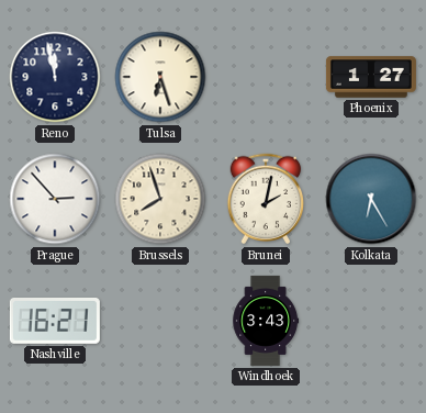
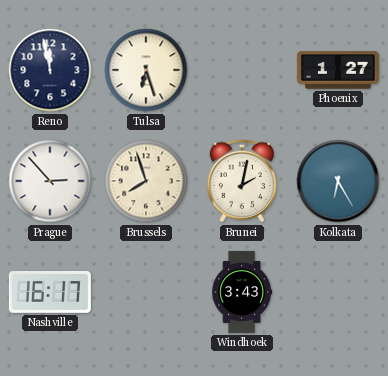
Nashville: 16:21 -> 16:17 (50, 293)
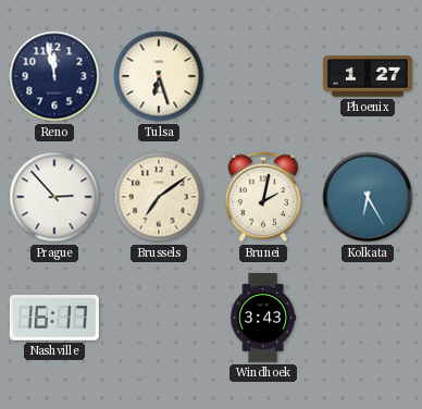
Brussels: 7:57 -> 7:09 (159, 197)
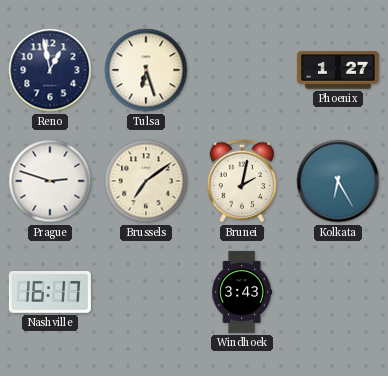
Reno: 11:58 -> 12:58 (50, 70)
Prague: 2:53 -> 2:48 (50, 181)
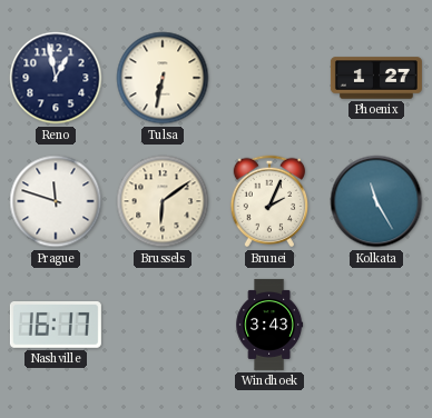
Tulsa: 6:27 -> 6:32 (163, 78)
Prague: 2:48 -> 11:48 (56, 201)
Brussels: 7:09 -> 6:09 (163, 201)
Brunei: 2:02 -> 2:04 (269, 201)
Kolkata: 6:25 -> 11:25 (376, 201)
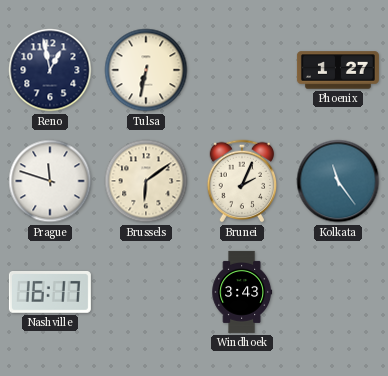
Kolkata: 11:25 -> 11:24 (338, 181)
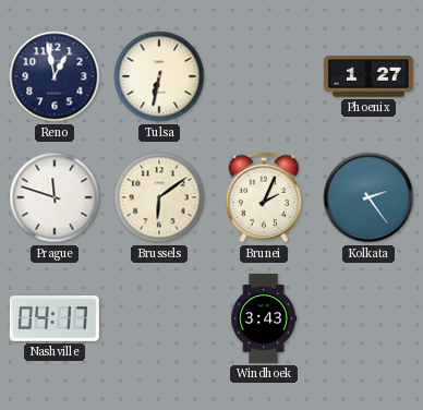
Kolkata: 11:24 -> 2:24 (368, 197)
Nashville: 16:17 -> 04:17 (55, 319)
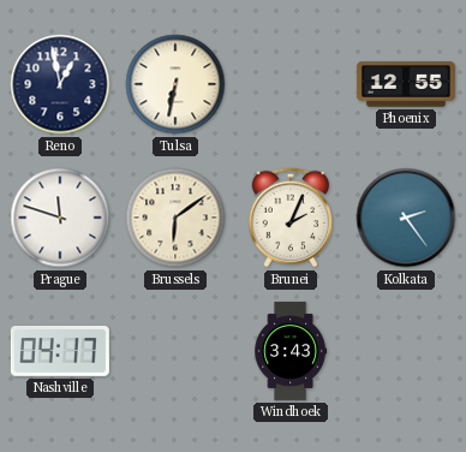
Phoenix: 1:27 -> 12:55 (406, 84)
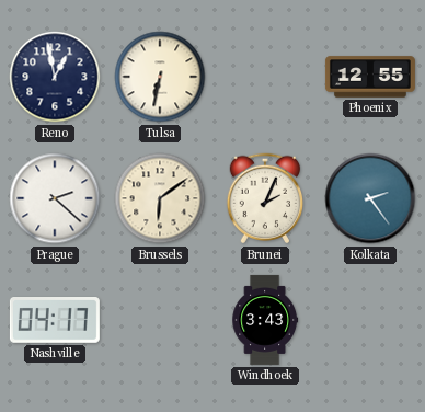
Prague: 11:48 -> 2:22 (55, 198)
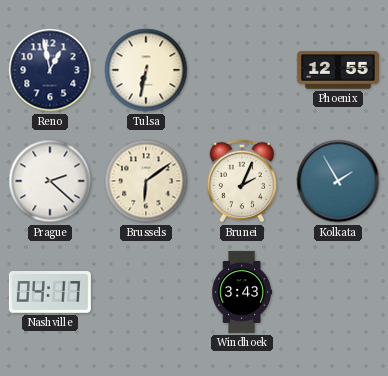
Kolkata: 2:24 -> 1:55 (338, 181)
